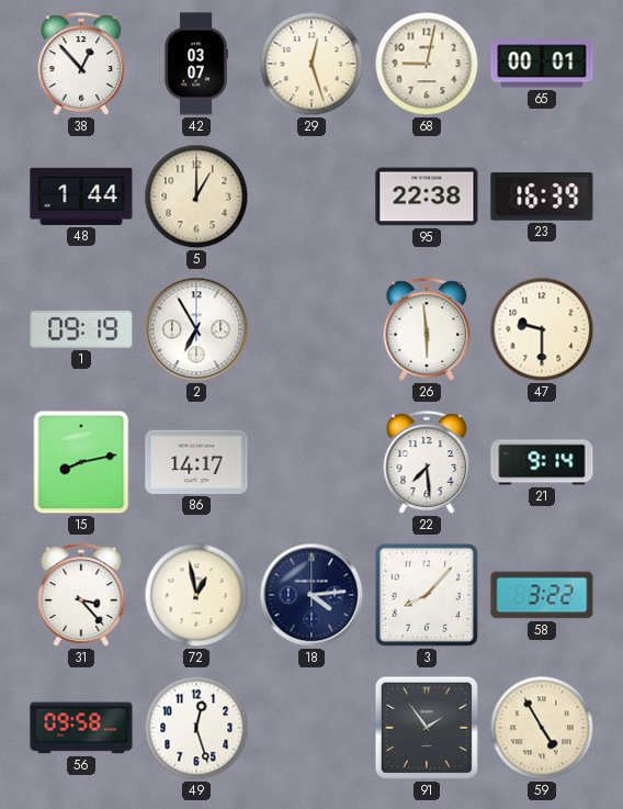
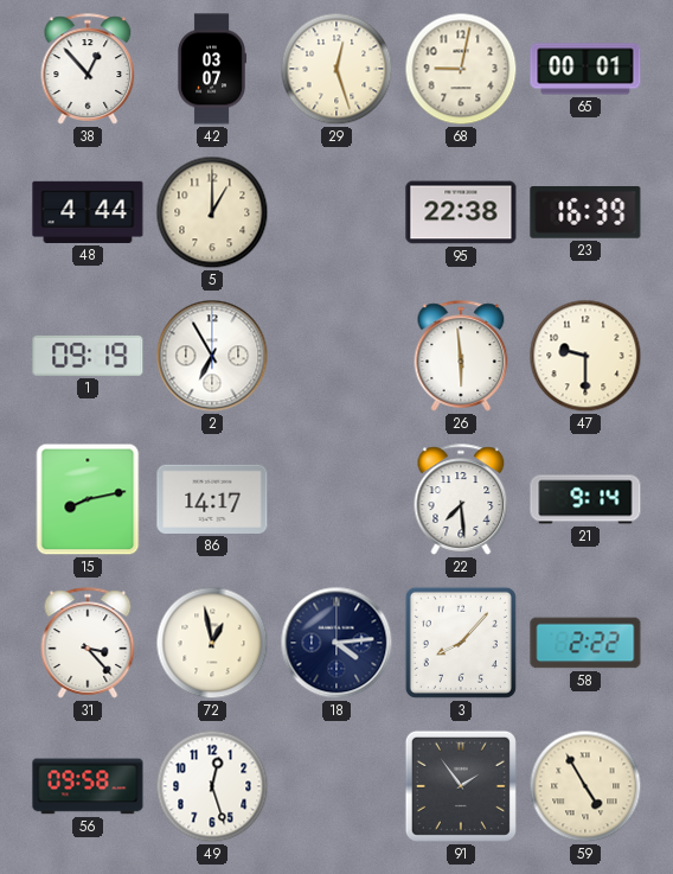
48: 1:44 -> 4:44 (88, 212)
58: 3:22 -> 2:22 (585, 643)
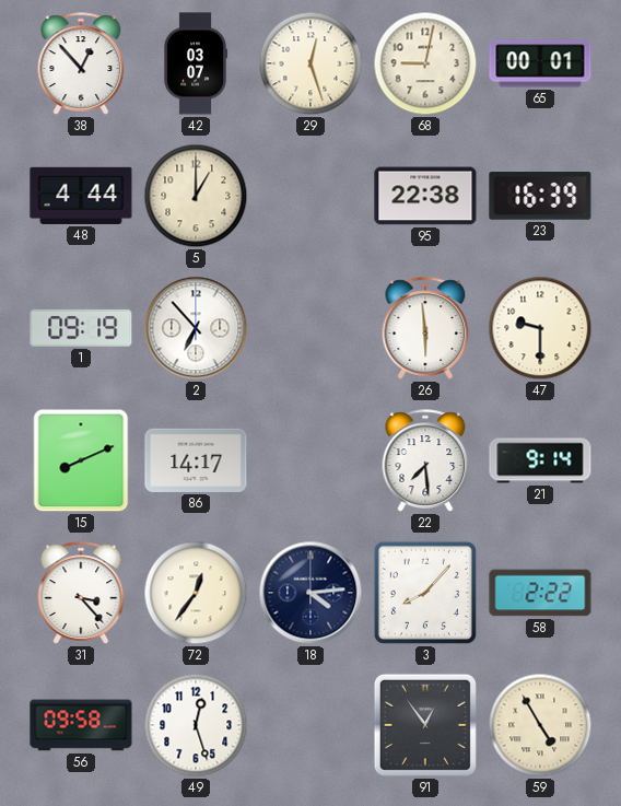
2: 6:55 -> 6:53 (196, 328)
15: 8:13 -> 8:11 (81, 460)
72: 12:58 -> 12:36 (196, 593)
91: 1:54 -> 12:54 (425, 725)
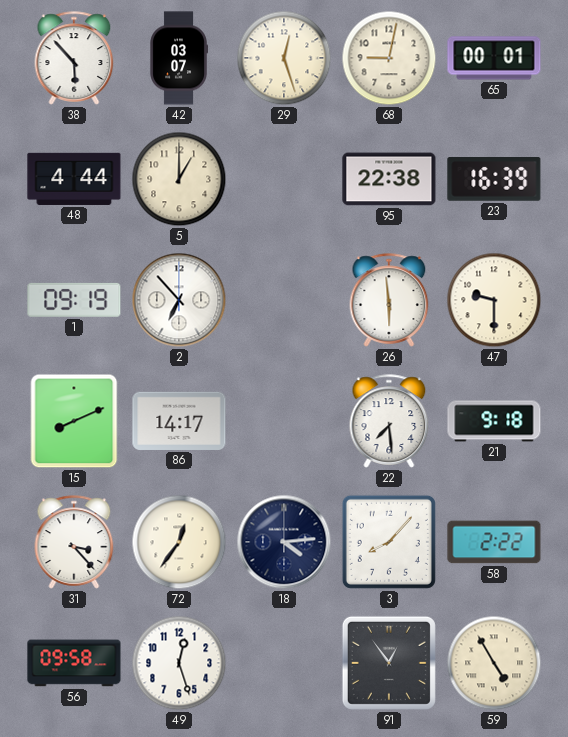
38: 12:53 -> 5:53 (74, 58)
21: 9:14 -> 9:18 (494, 421)
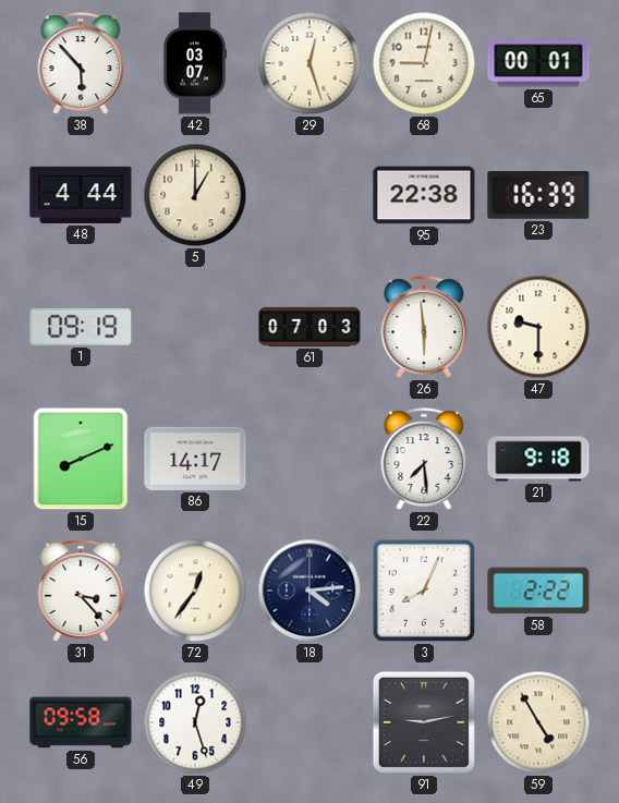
2: 6:53 -> none (179, 300)
61: none -> 07:03 (309, 327)
3: 8:07 -> 8:04 (424, 591)
91: 12:54 -> 9:13 (424, 722)
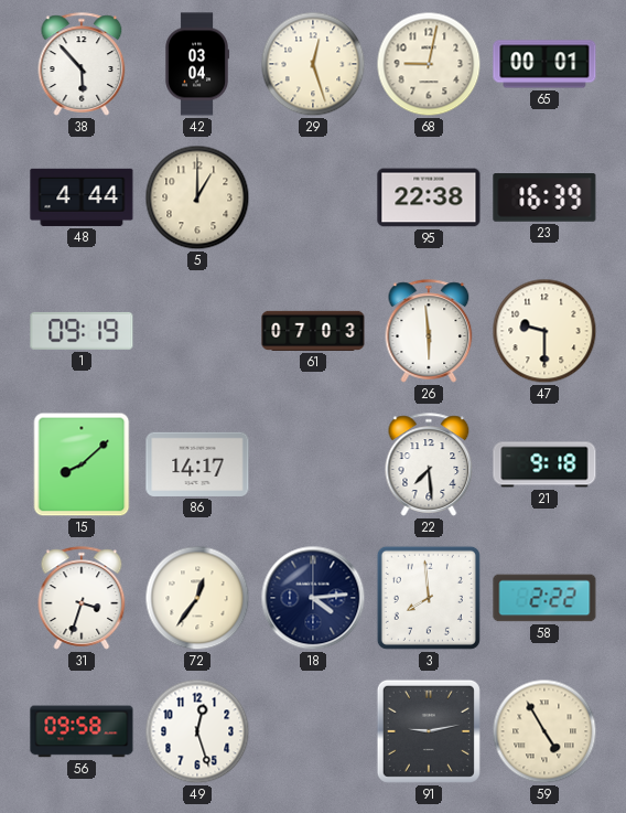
42: 03:07 -> 03:04 (197, 64)
15: 8:11 -> 8:08 (82, 464)
31: 3:23 -> 3:33 (82, 598)
3: 8:04 -> 7:59 (429, 598)
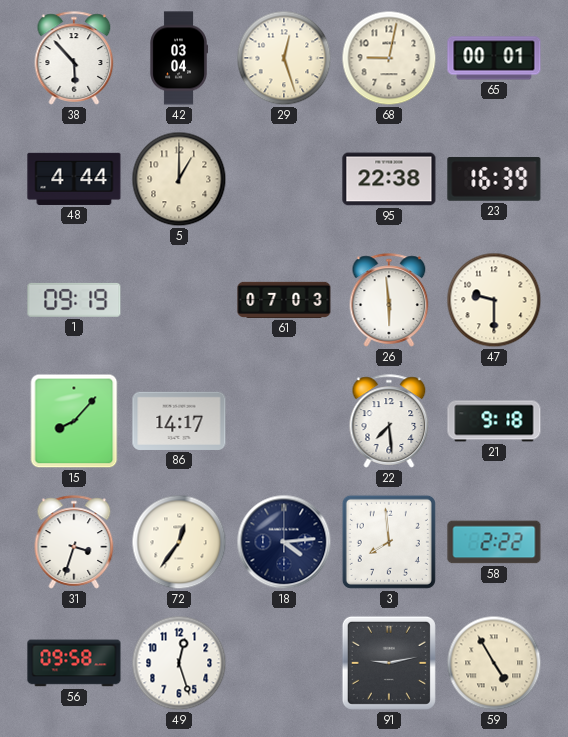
15: 8:08 -> 8:07 (74, 421)
